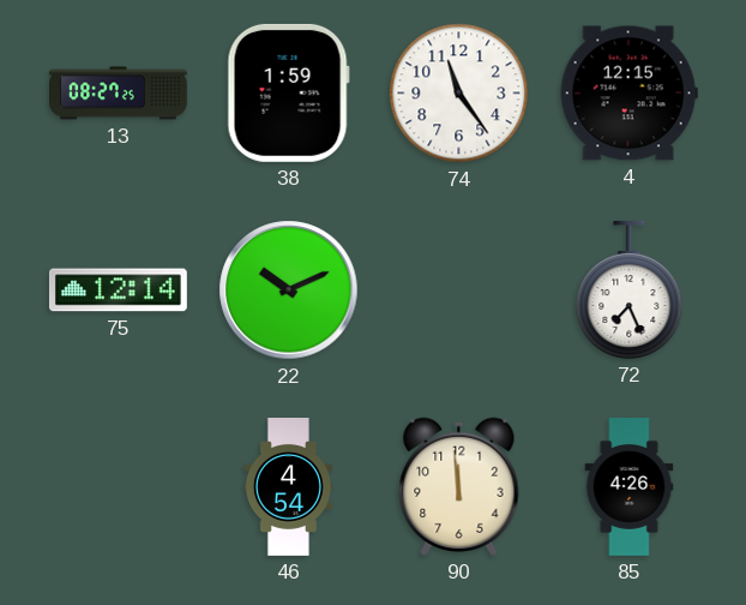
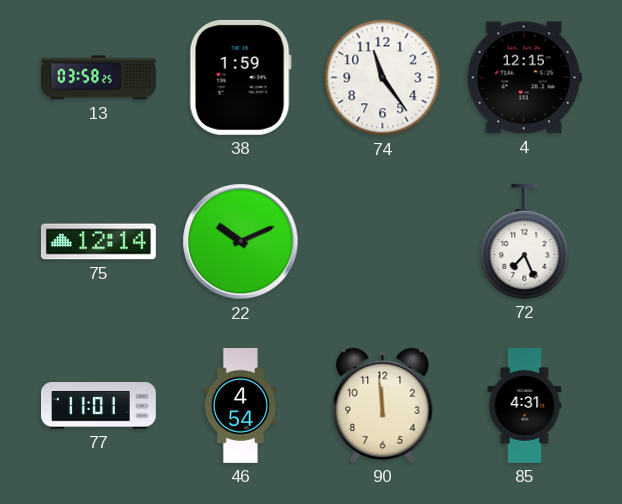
13: 08:27 -> 03:58 (99, 78)
77: none -> 11:01 (99, 406)
85: 4:26 -> 4:31 (525, 406)
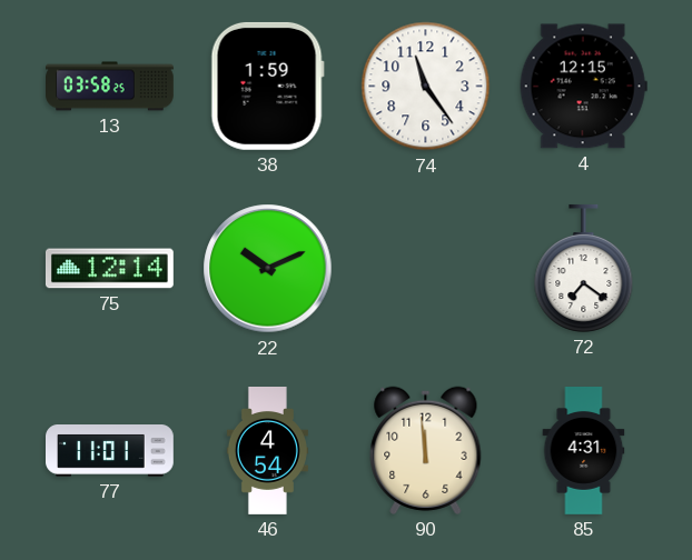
72: 7:26 -> 7:21 (584, 268)
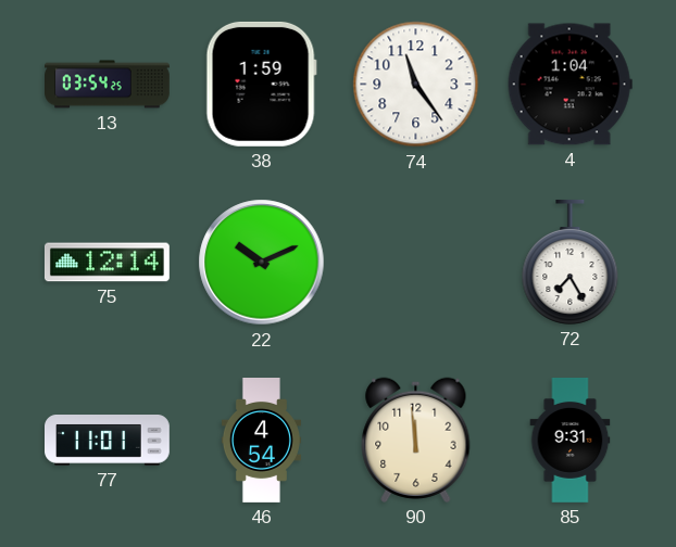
13: 03:58 -> 03:54 (108, 85)
4: 12:15 -> 1:04 (569, 85)
72: 7:21 -> 7:25 (571, 262)
85: 4:31 -> 9:31 (571, 441)
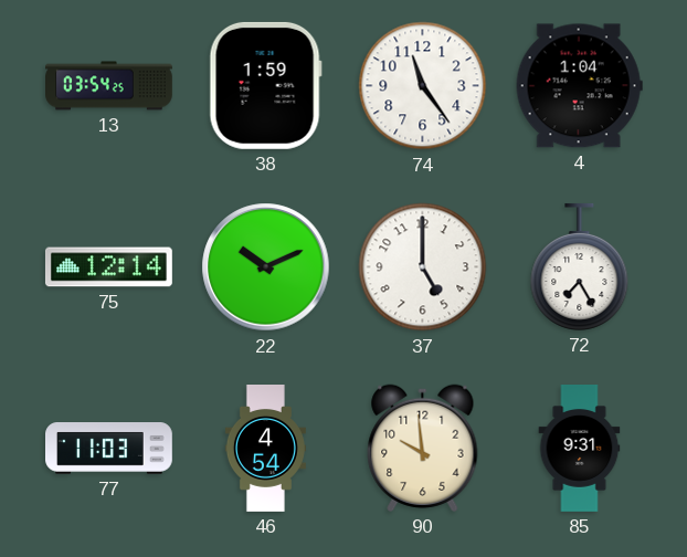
37: none -> 5:00 (423, 267)
77: 11:01 -> 11:03 (109, 449)
90: 11:59 -> 9:59 (423, 448)
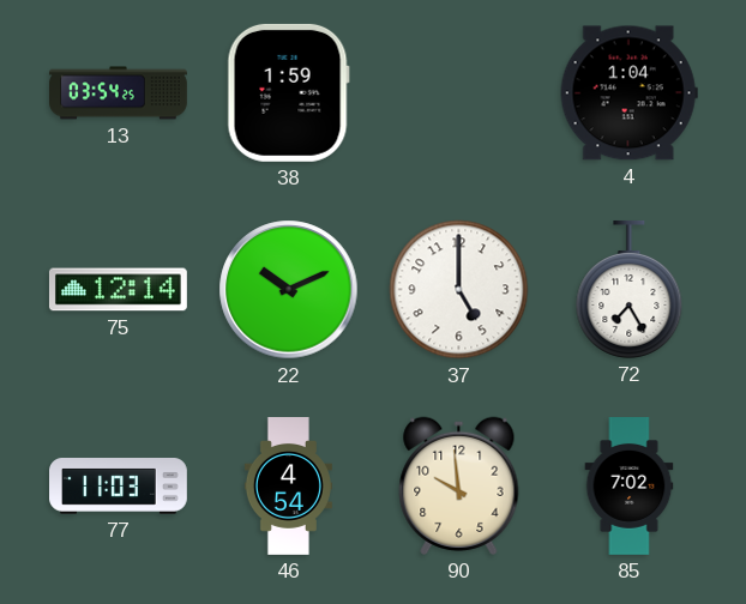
74: 11:24 -> none (423, 86)
85: 9:31 -> 7:02 (630, 487)
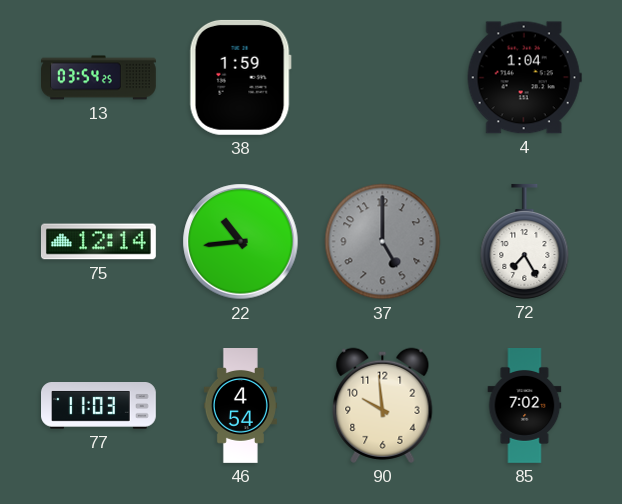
22: 10:11 -> 10:44 (241, 242)
37 dial: white -> grey (383, 242)
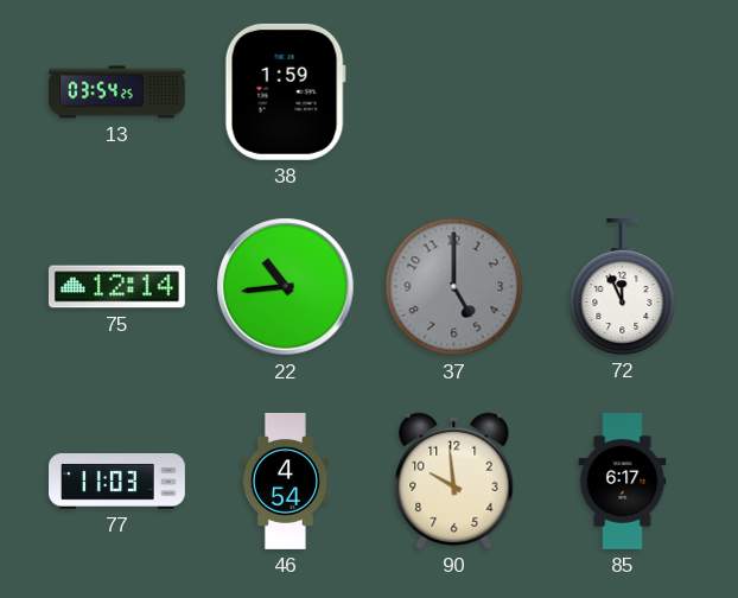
4: 1:04 -> none (524, 78)
72: 7:25 -> 11:56 (623, 286)
85: 7:02 -> 6:17 (623, 482)
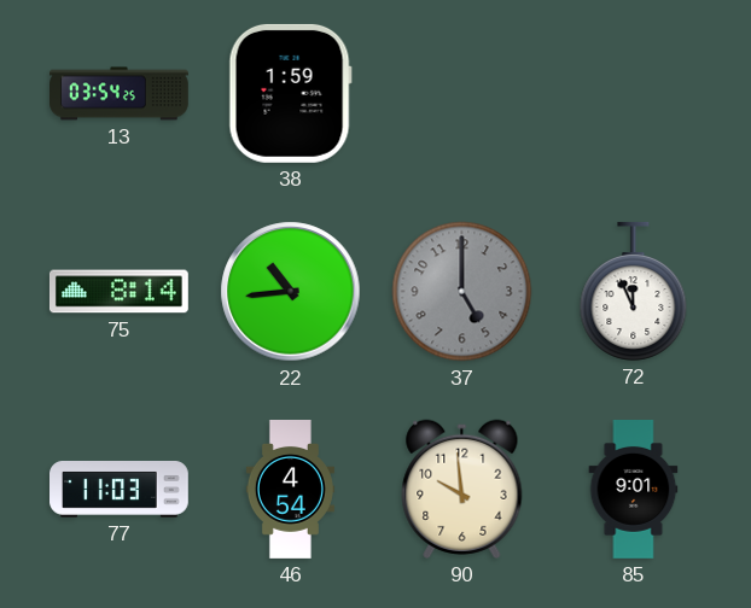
75: 12:14 -> 8:14 (118, 292)
85: 6:17 -> 9:01 (634, 490)
